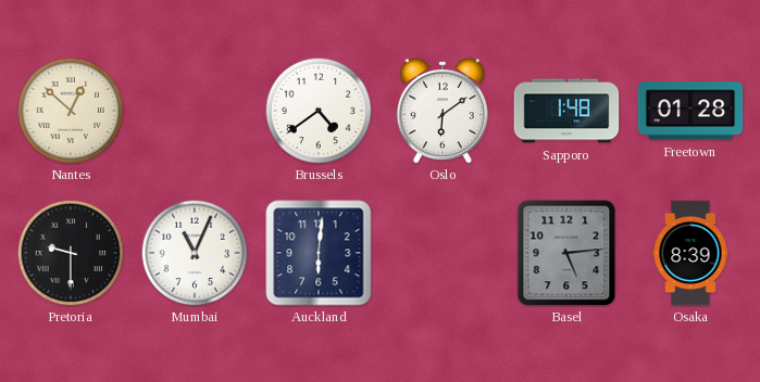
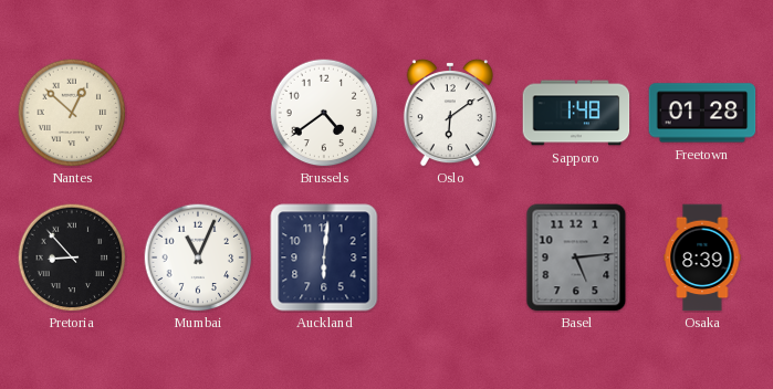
Pretoria: 9:30 -> 8:53 (72, 257)
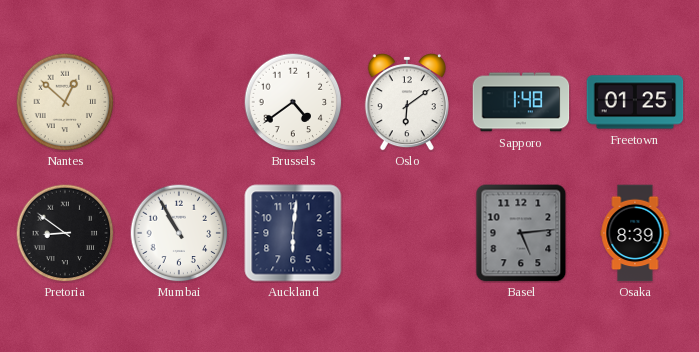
Freetown: 01:28 -> 01:25 (635, 102)
Pretoria: 8:53 -> 8:51 (65, 233)
Mumbai: 11:04 -> 10:55 (179, 233)
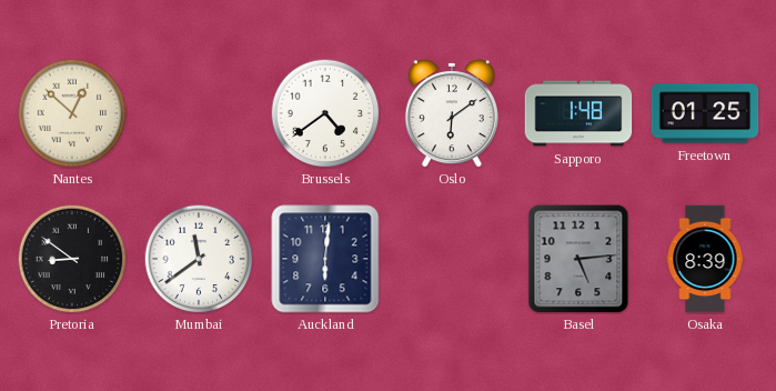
Mumbai: 10:55 -> 11:39 (199, 259)
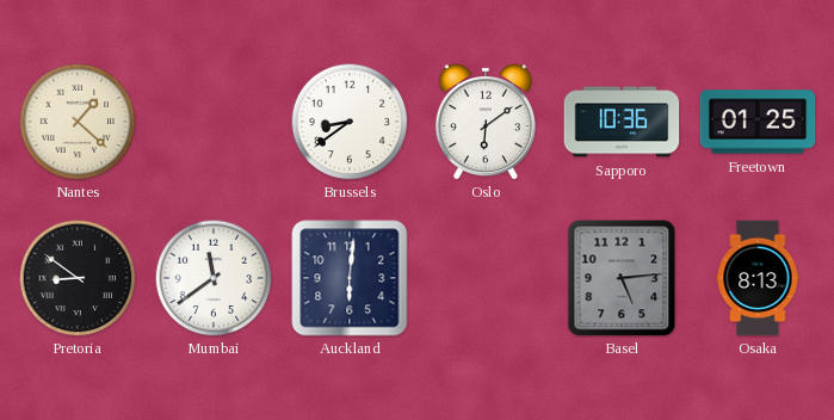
Nantes: 12:52 -> 1:22 (78, 122)
Brussels: 4:39 -> 8:39 (350, 122)
Sapporo: 1:48 -> 10:36 (622, 122)
Osaka: 8:39 -> 8:13 (758, 278)
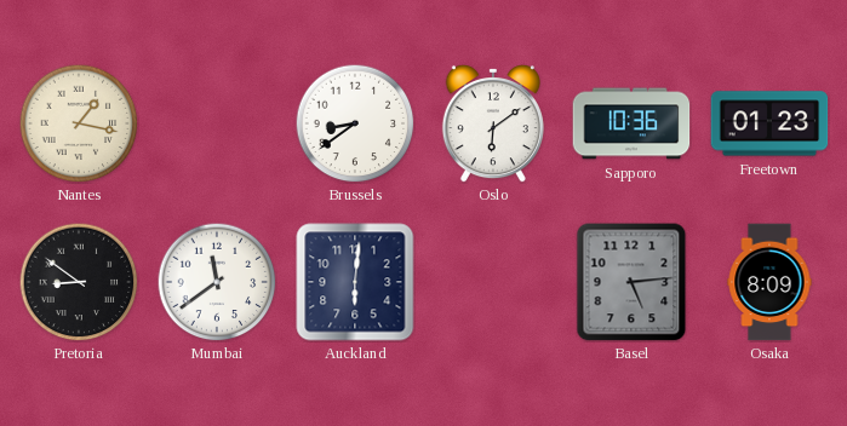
Nantes: 1:22 -> 1:17 (79, 123)
Freetown: 01:25 -> 01:23 (769, 123)
Osaka: 8:13 -> 8:09 (769, 282)
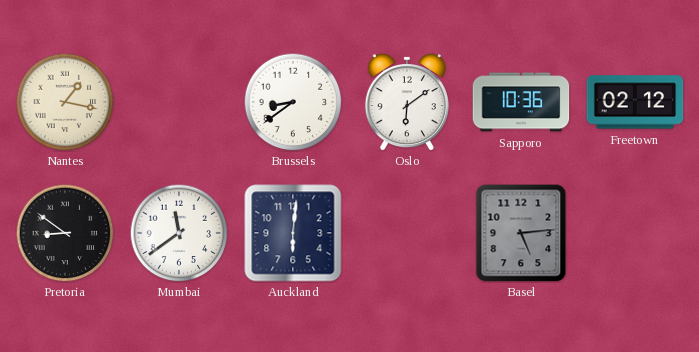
Freetown: 01:23 -> 02:12 (635, 102)
Osaka: 8:09 -> none (769, 282)
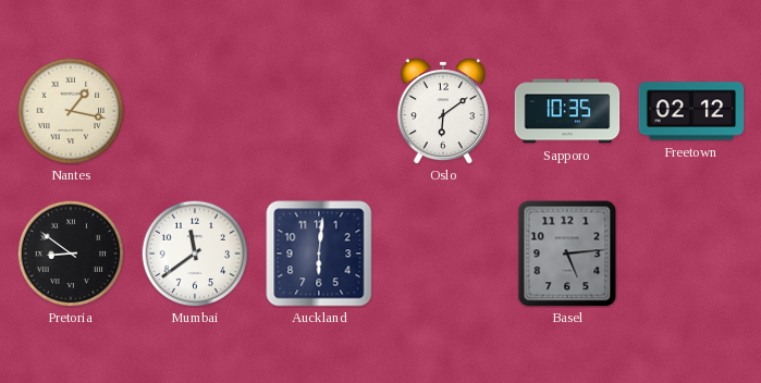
Brussels: 8:39 -> none (293, 102)
Sapporo: 10:36 -> 10:35 (567, 111)
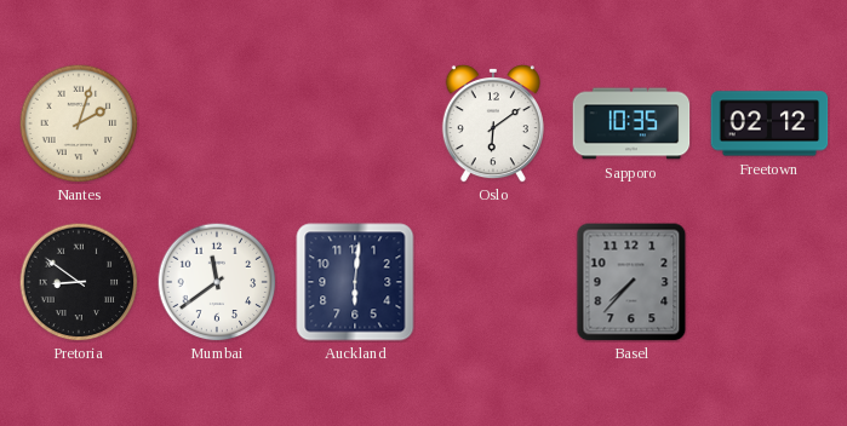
Nantes: 1:17 -> 2:03 (79, 123)
Basel: 5:14 -> 7:37 (631, 282)
